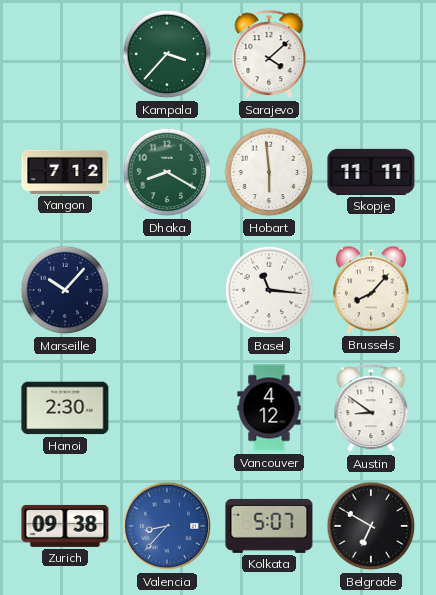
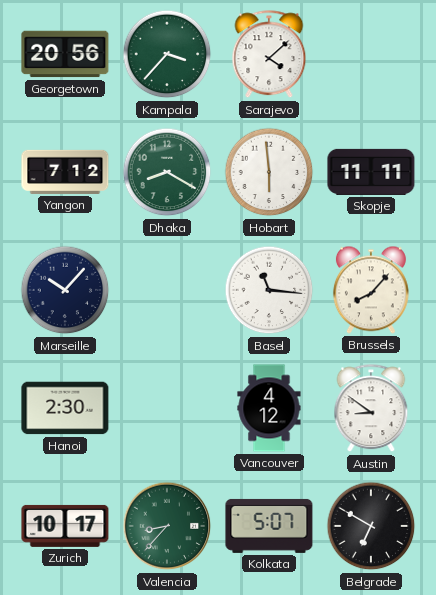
Georgetown: none -> 20:56 (65, 54)
Zurich: 09:38 -> 10:17 (65, 526)
Valencia dial: blue -> green (167, 526)
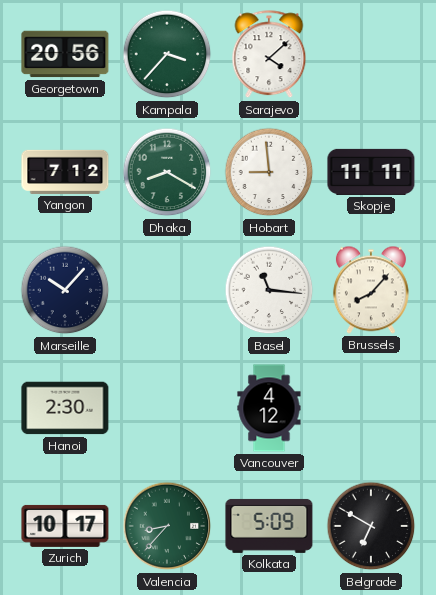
Hobart: 5:59 -> 8:59 (269, 172)
Austin: 8:51 -> none (371, 409)
Kolkata: 5:07 -> 5:09 (269, 526)
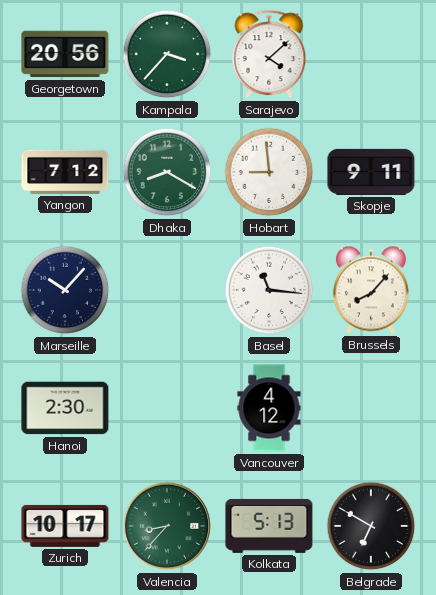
Skopje: 11:11 -> 9:11 (371, 172)
Kolkata: 5:09 -> 5:13 (269, 526)
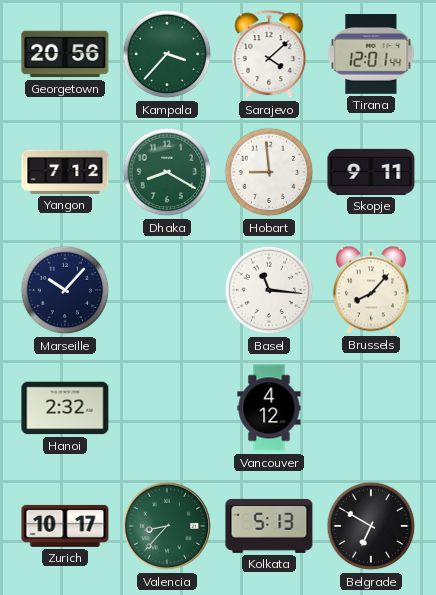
Tirana: none -> 12:01 (371, 54)
Hanoi: 2:30 -> 2:32 (65, 408)
